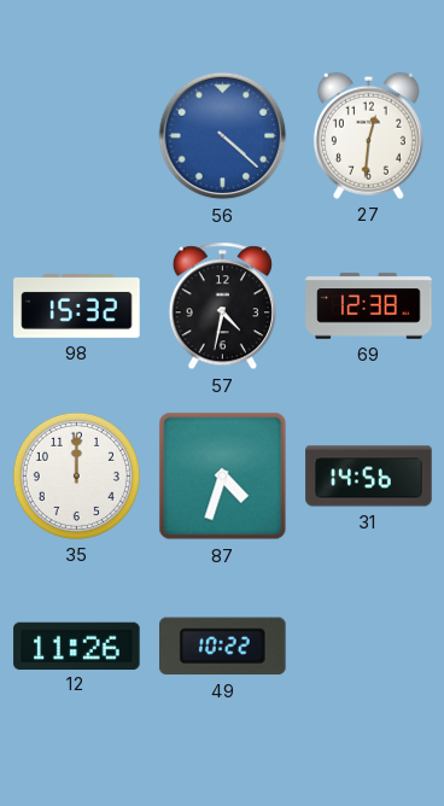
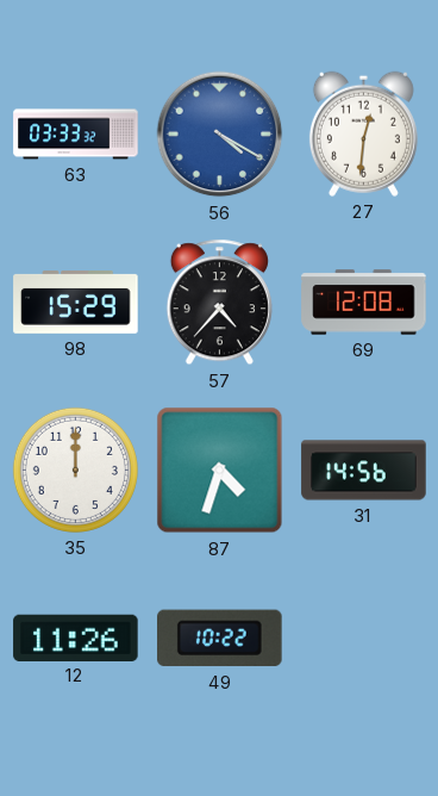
63: none -> 03:33 (76, 135)
56: 4:22 -> 4:20 (220, 135)
98: 15:32 -> 15:29 (76, 303)
57: 4:32 -> 4:37 (219, 303)
69: 12:38 -> 12:08 (364, 303)
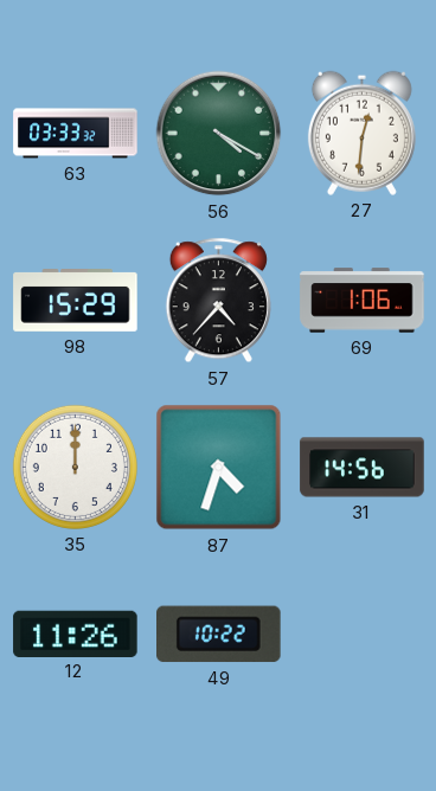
56 dial: blue -> green (219, 134)
69: 12:08 -> 1:06 (363, 301)
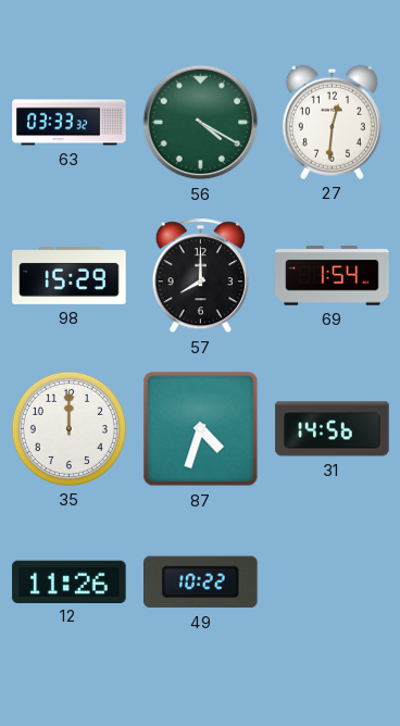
57: 4:37 -> 8:00 (200, 276)
69: 1:06 -> 1:54 (333, 276)
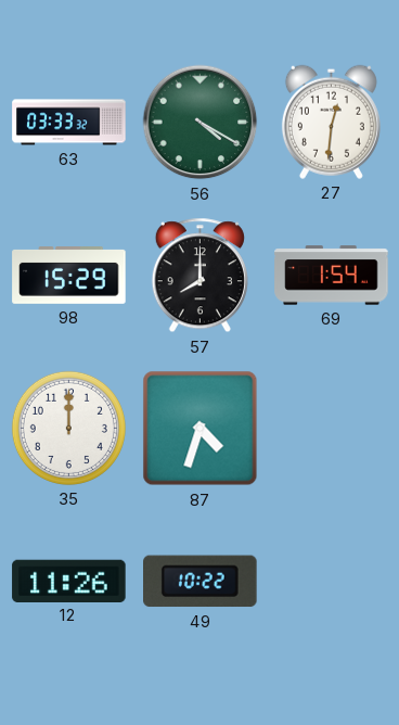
31: 14:56 -> none (333, 429)
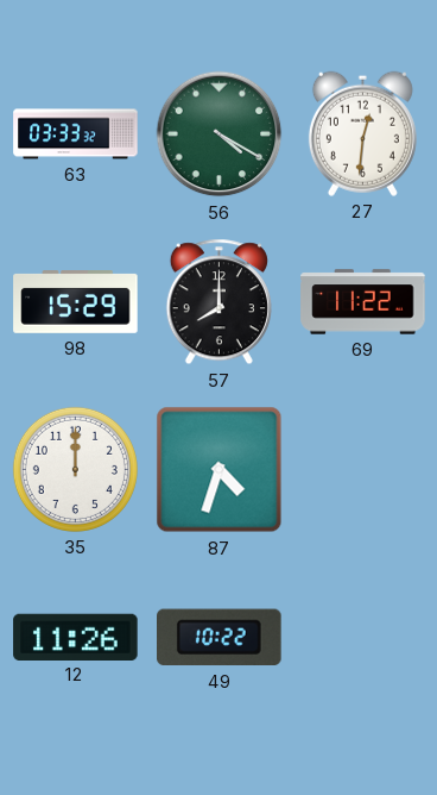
69: 1:54 -> 11:22 (363, 302)
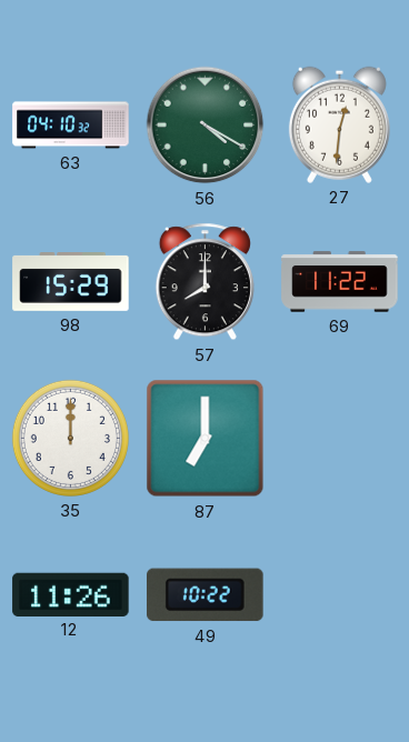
63: 03:33 -> 04:10 (71, 126)
87: 4:33 -> 7:00 (206, 439)
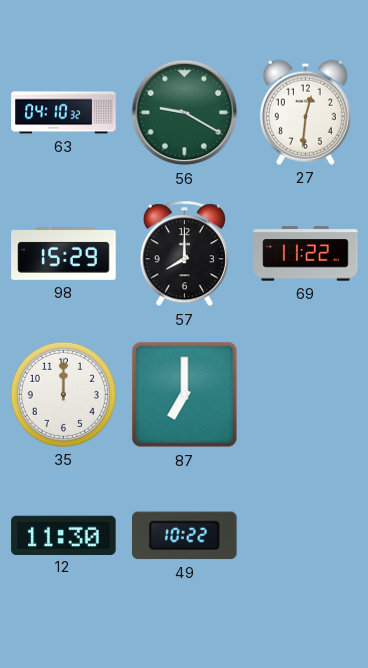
56: 4:20 -> 9:20 (185, 113)
12: 11:26 -> 11:30 (64, 535)
